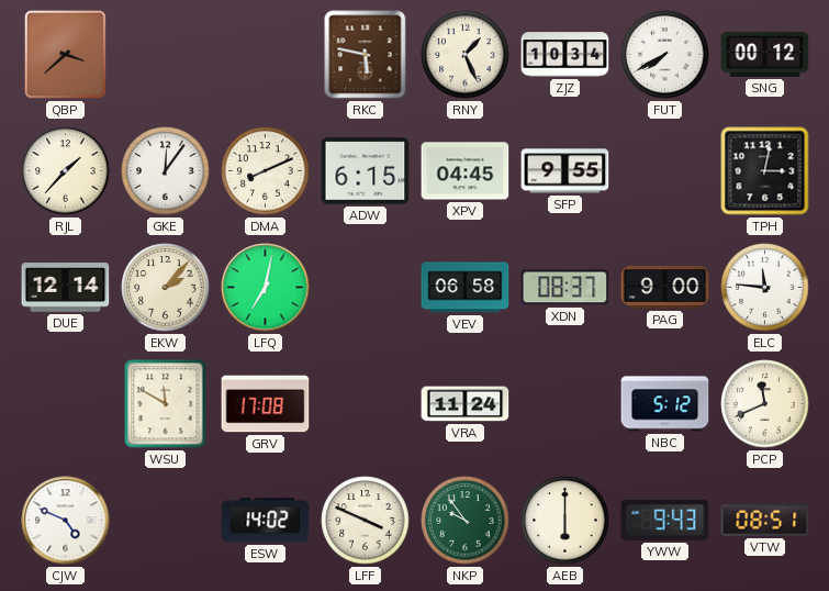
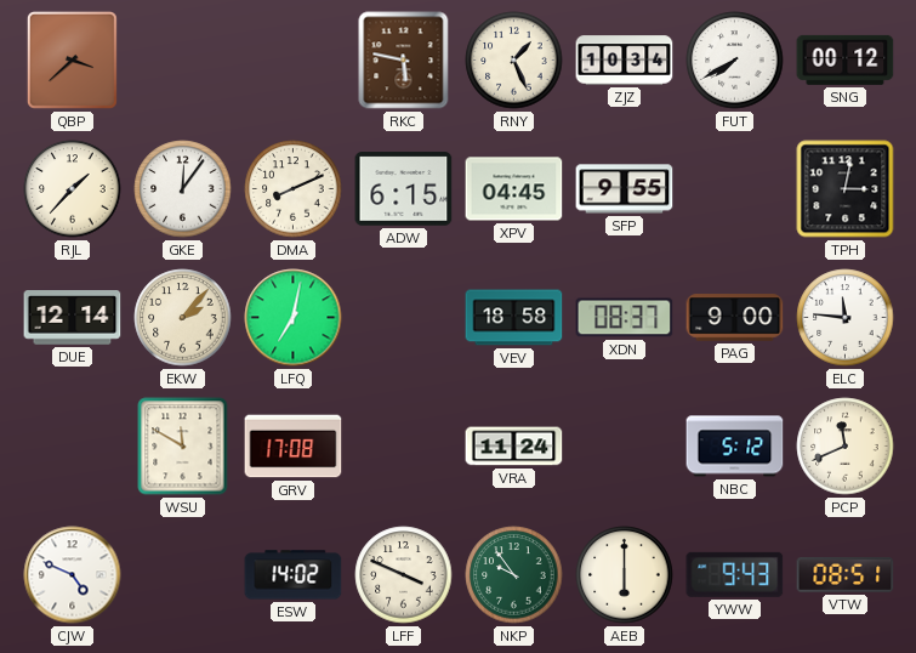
VEV: 06:58 -> 18:58 (514, 318)
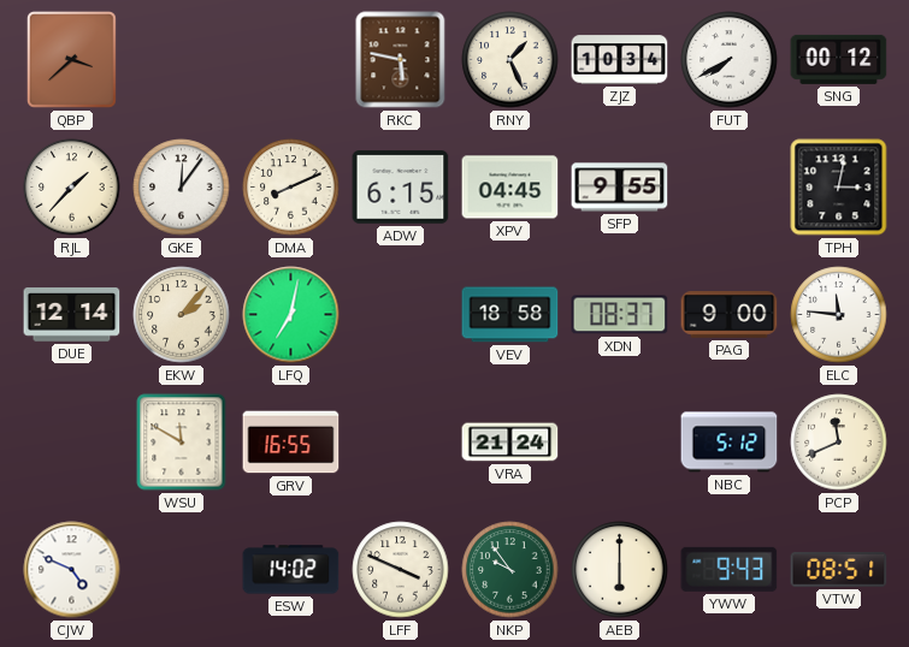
GRV: 17:08 -> 16:55 (291, 443)
VRA: 11:24 -> 21:24 (510, 443)
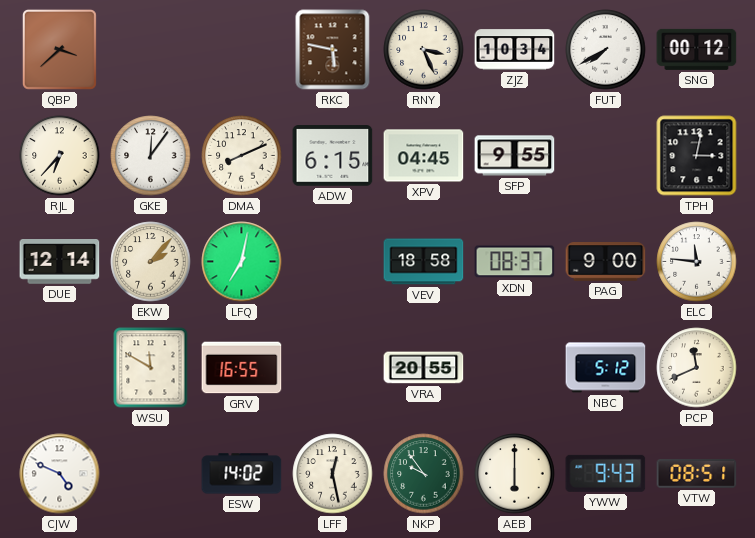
RNY: 1:26 -> 3:26 (424, 50)
RJL: 1:37 -> 6:37 (60, 156)
VRA: 21:24 -> 20:55 (424, 368)
LFF: 3:49 -> 12:28 (333, 474)
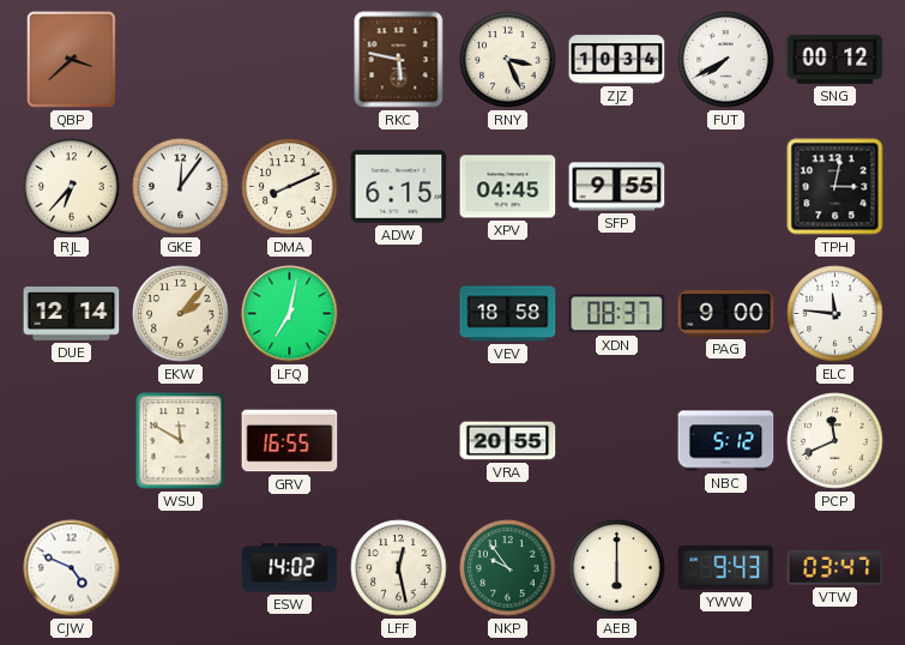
VTW: 08:51 -> 03:47 (835, 568)
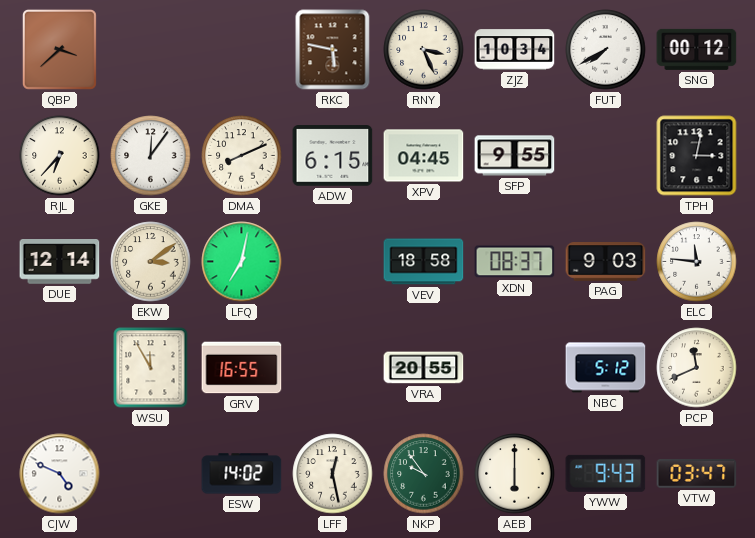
EKW: 2:07 -> 3:09 (151, 262)
PAG: 9:00 -> 9:03 (606, 262)
WSU: 11:50 -> 11:55 (151, 368)
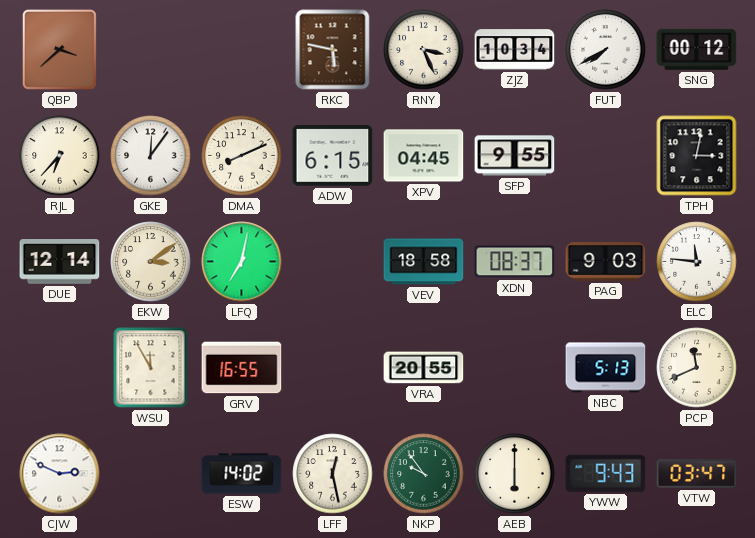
NBC: 5:12 -> 5:13 (606, 368)
CJW: 4:49 -> 2:49 (60, 474)
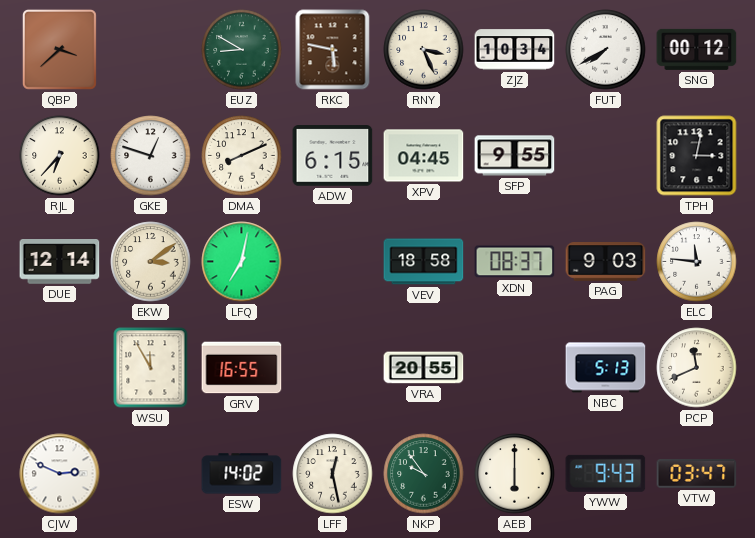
EUZ: none -> 8:50 (242, 50)
GKE: 12:06 -> 12:48 (151, 156)
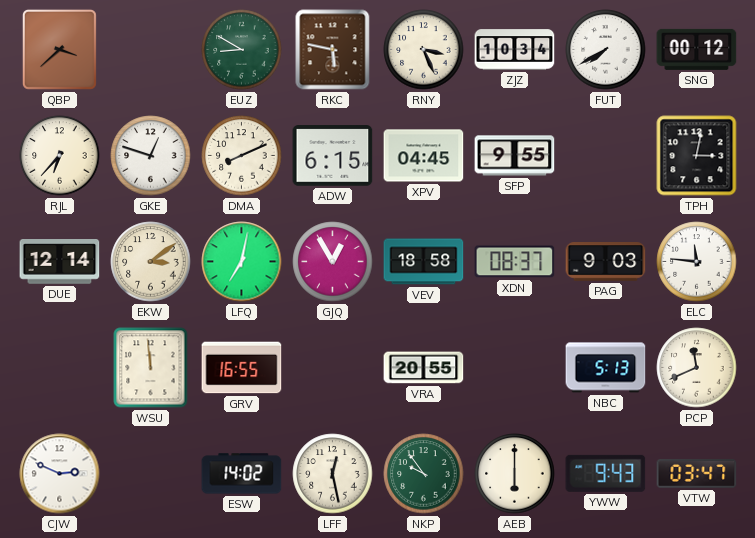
GJQ: none -> 12:55 (333, 262)
WSU: 11:55 -> 11:59 (151, 368)
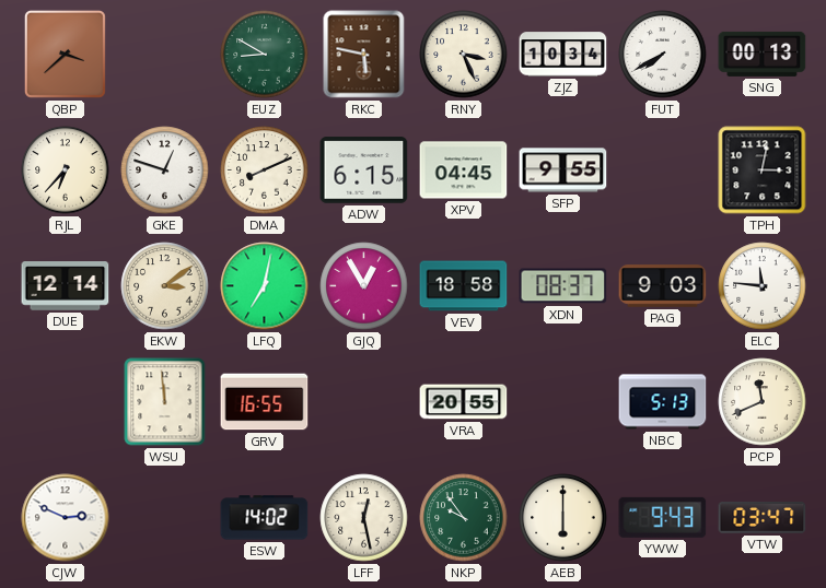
SNG: 00:12 -> 00:13 (763, 54)
